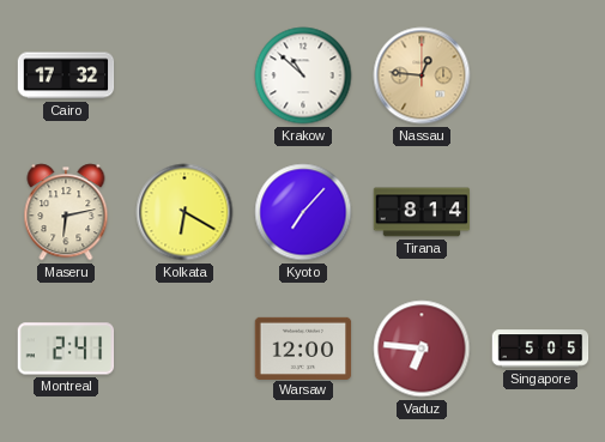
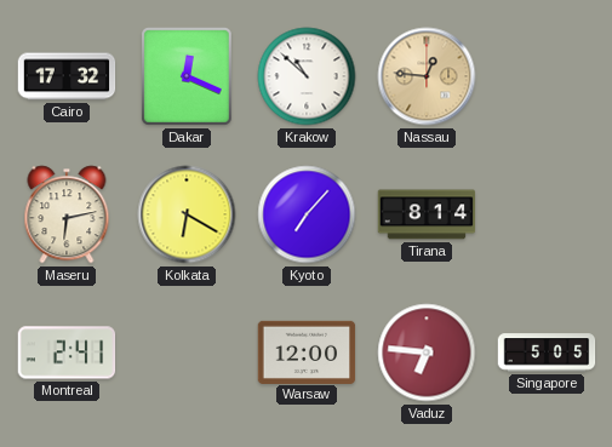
Dakar: none -> 12:19 (188, 78)
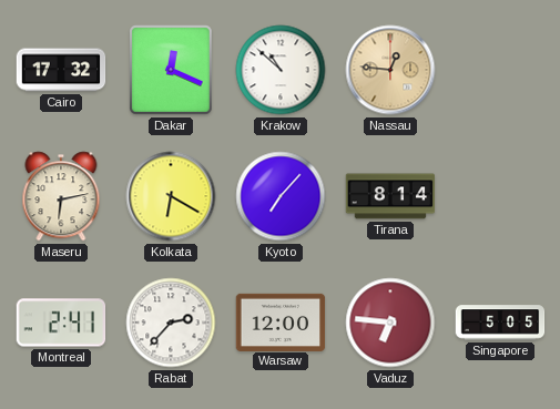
Rabat: none -> 2:37 (171, 323)
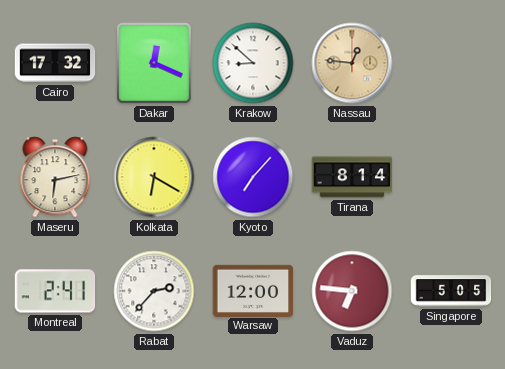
Krakow: 10:52 -> 8:52 (253, 63)
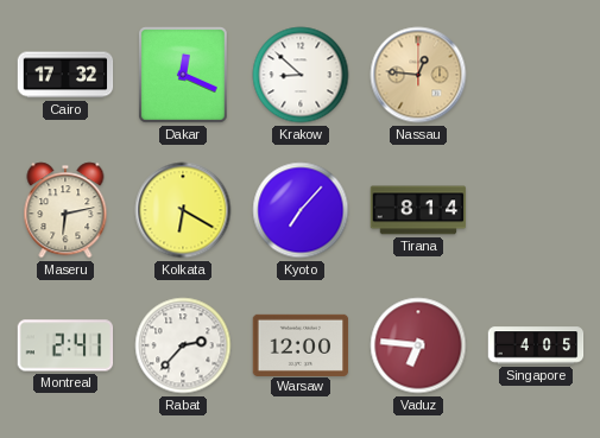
Singapore: 5:05 -> 4:05 (536, 345)
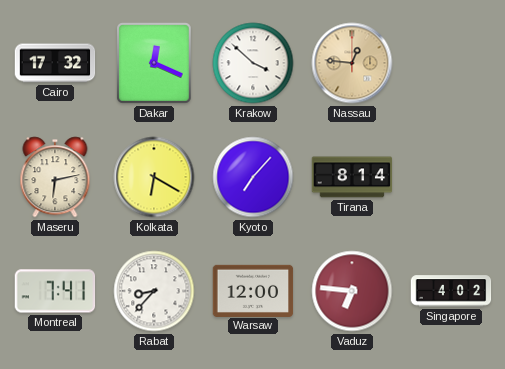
Krakow: 8:52 -> 3:52 (253, 63)
Montreal: 2:41 -> 7:41 (55, 291)
Rabat: 2:37 -> 8:37 (154, 291)
Singapore: 4:05 -> 4:02 (451, 291)
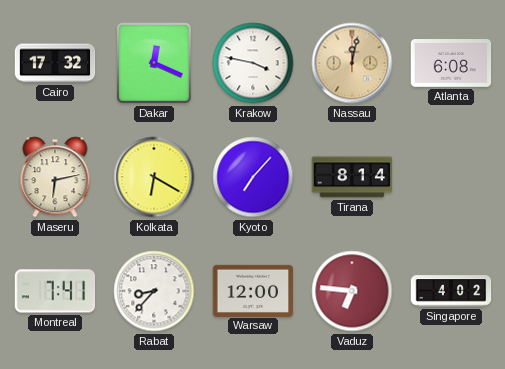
Krakow: 3:52 -> 3:47 (253, 63)
Nassau: 12:46 -> 12:02 (352, 63)
Atlanta: none -> 6:08 (451, 64)
